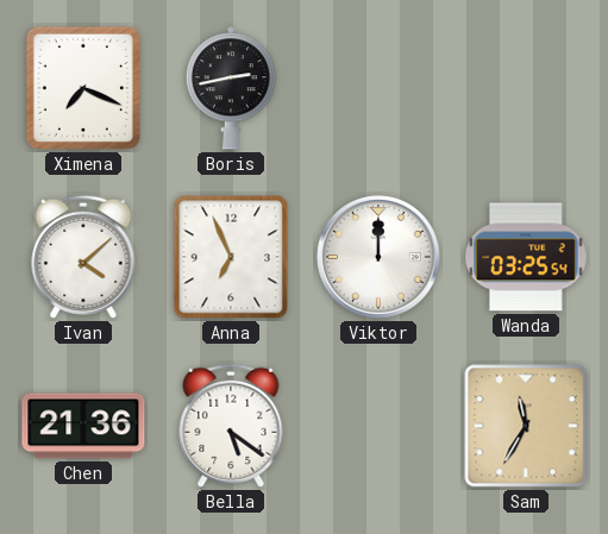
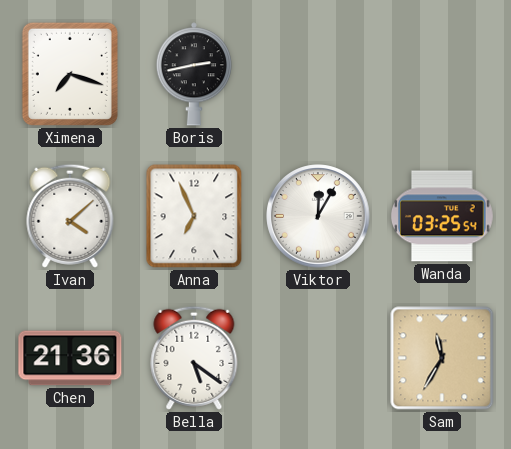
Ximena: 7:19 -> 7:18 (70, 74)
Viktor: 12:00 -> 12:05 (318, 216)
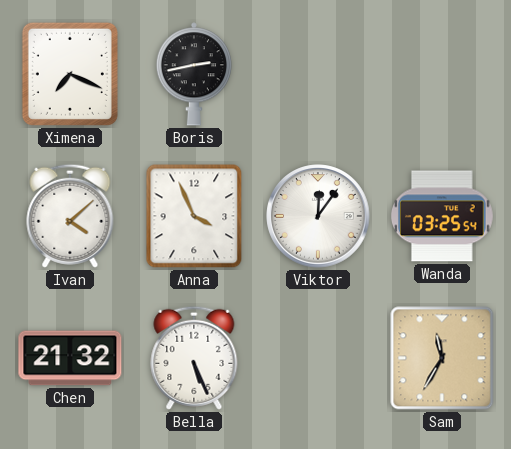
Ximena: 7:18 -> 7:19 (70, 74)
Anna: 6:56 -> 3:56 (194, 216)
Viktor: 12:05 -> 12:06 (318, 216)
Chen: 21:36 -> 21:32 (70, 358)
Bella: 5:21 -> 5:26 (194, 358)
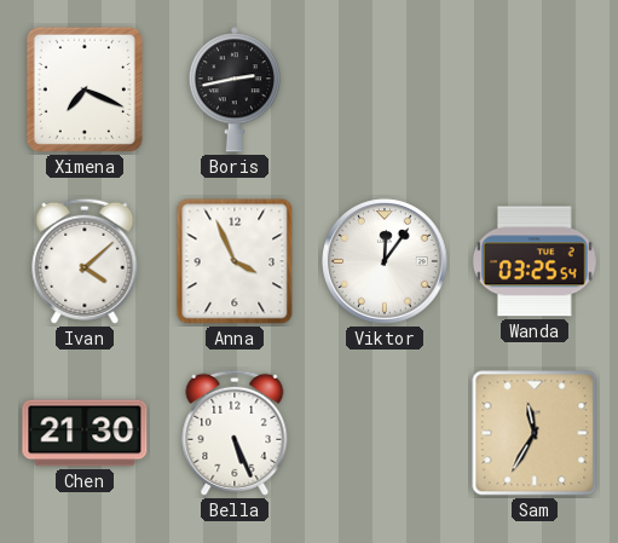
Chen: 21:32 -> 21:30 (85, 433)
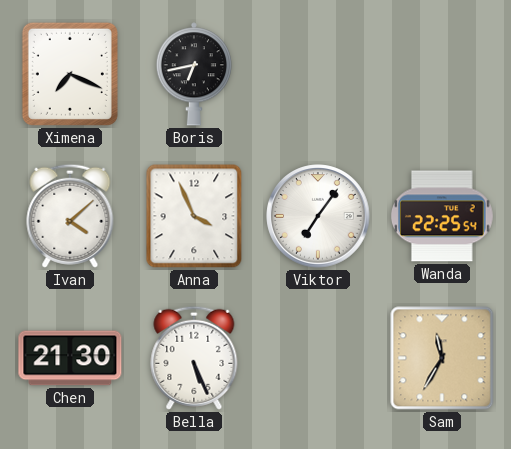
Boris: 2:43 -> 6:43 (194, 74)
Viktor: 12:06 -> 7:06 (318, 216)
Wanda: 03:25 -> 22:25 (443, 216)
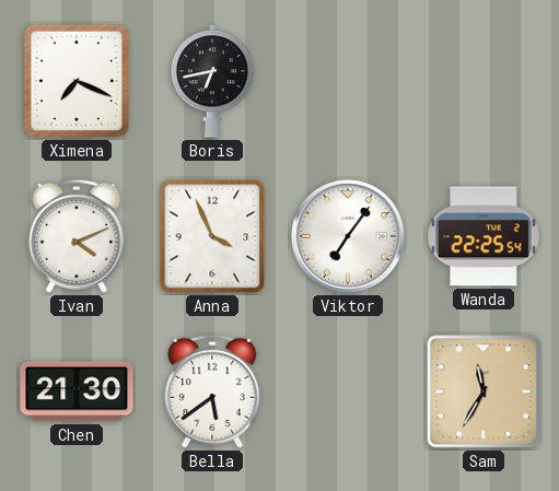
Ivan: 4:08 -> 4:11 (77, 236)
Bella: 5:26 -> 5:39 (212, 391)
